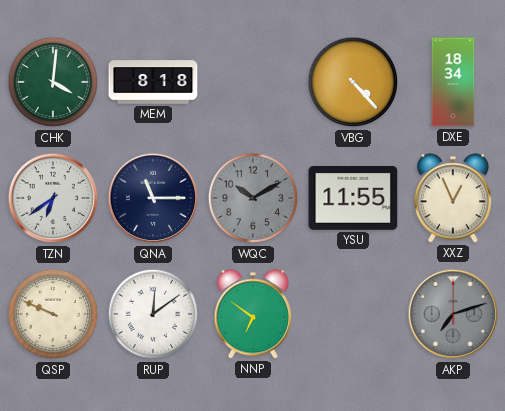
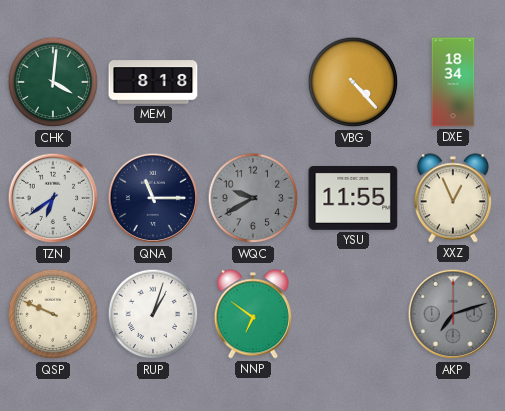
WQC: 10:10 -> 9:40 (253, 198)
RUP: 12:09 -> 1:03 (153, 314)
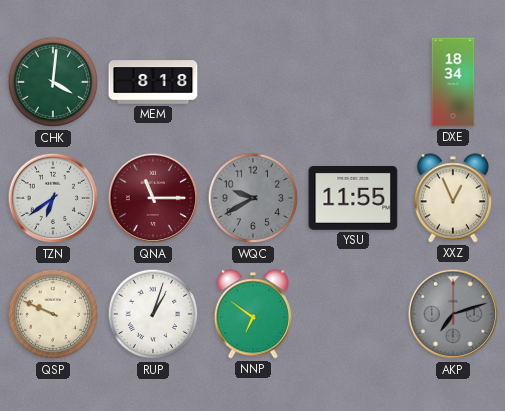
VBG: 4:23 -> none (353, 82)
QNA dial: navy -> burgundy (153, 198)
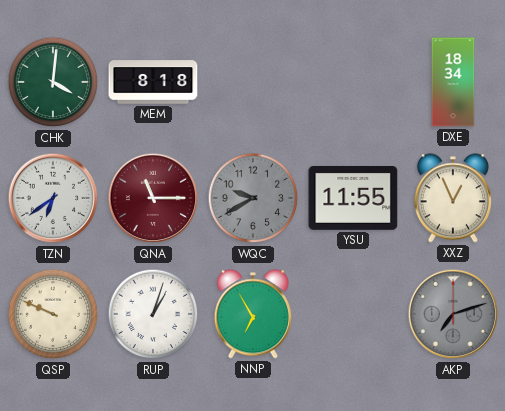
NNP: 6:51 -> 6:55 (253, 314)
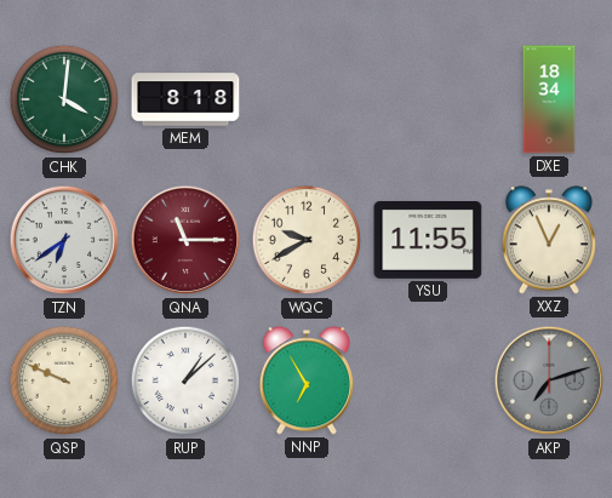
WQC dial: grey -> cream (307, 240)
RUP: 1:03 -> 1:08 (185, 380)
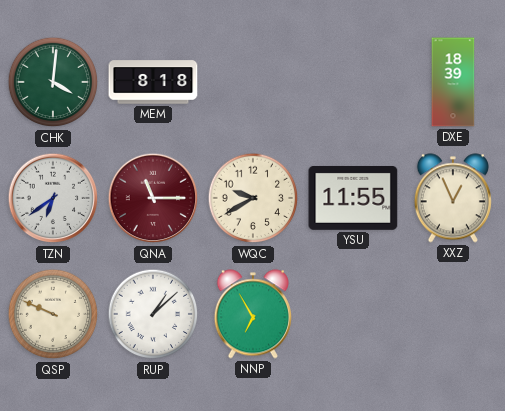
DXE: 18:34 -> 18:39 (453, 82)
AKP: 7:12 -> none (549, 380)
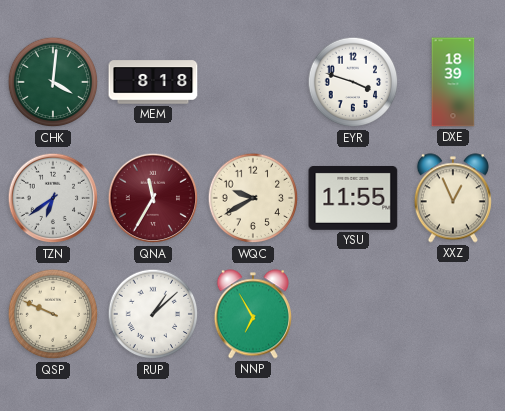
EYR: none -> 3:48 (353, 82)
QNA: 11:15 -> 11:35 (153, 198)
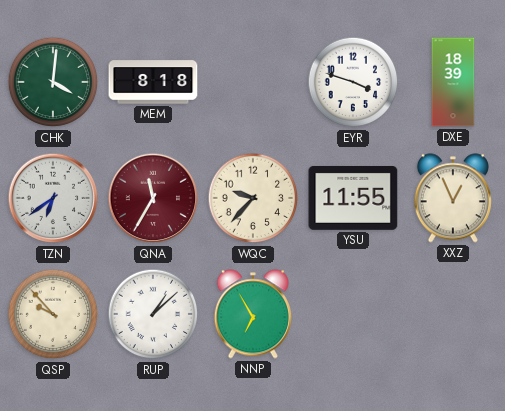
WQC: 9:40 -> 9:37 (253, 198)
QSP: 9:49 -> 9:53 (53, 314)
